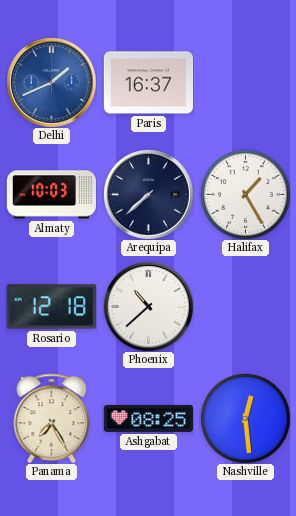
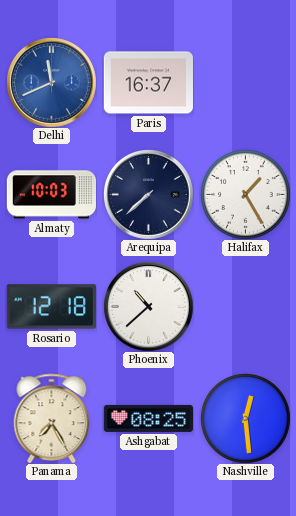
Delhi: 1:41 -> 11:41 (51, 82)
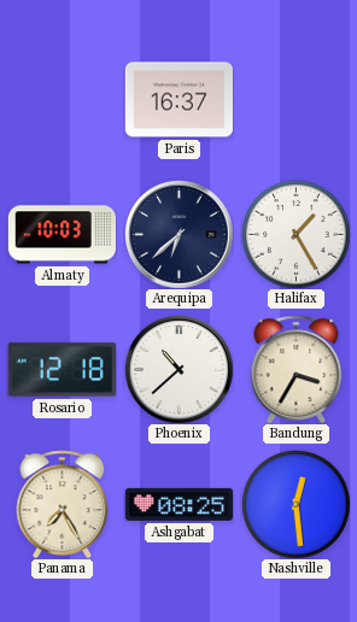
Delhi: 11:41 -> none (51, 82)
Arequipa: 7:38 -> 6:38 (178, 234)
Bandung: none -> 3:35 (297, 369)
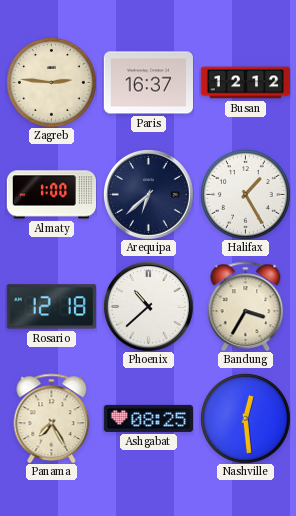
Zagreb: none -> 2:46 (51, 82)
Busan: none -> 12:12 (245, 83)
Almaty: 10:03 -> 1:00 (51, 195)
